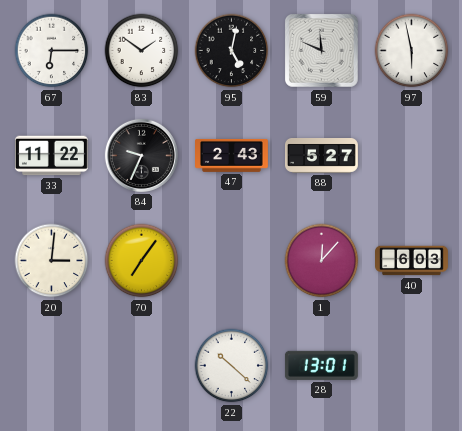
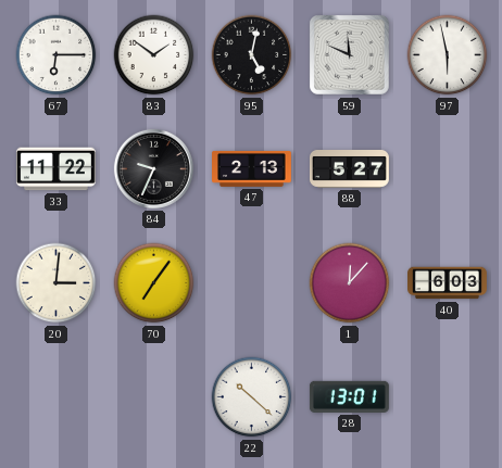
47: 2:43 -> 2:13 (252, 169)
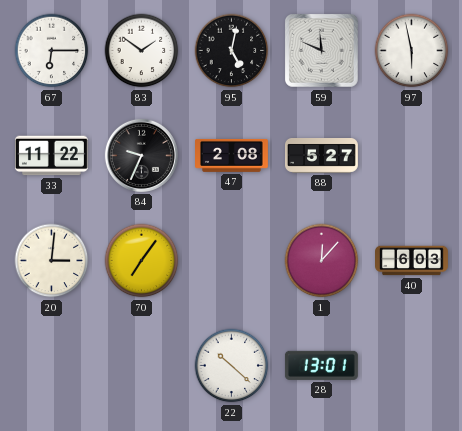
47: 2:13 -> 2:08 (232, 156)
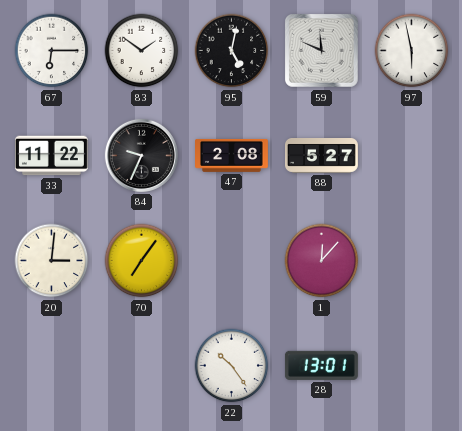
40: 6:03 -> none (412, 261)
22: 10:22 -> 10:24 (232, 366)
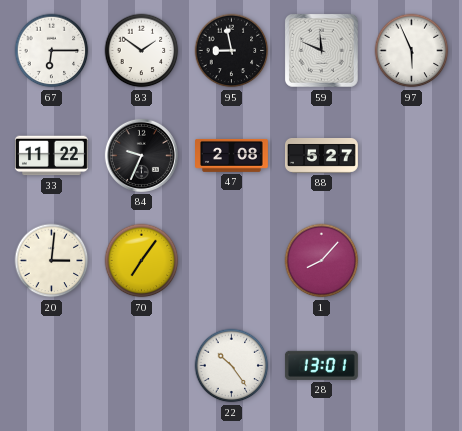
95: 5:02 -> 8:58 (232, 51)
97: 5:58 -> 5:56 (412, 51)
1: 12:07 -> 8:07 (322, 261)
